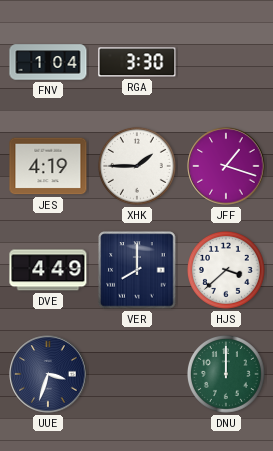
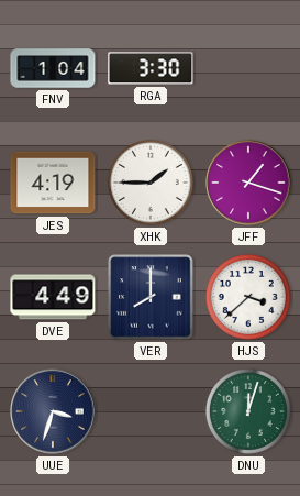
DNU: 12:00 -> 12:03 (248, 411)
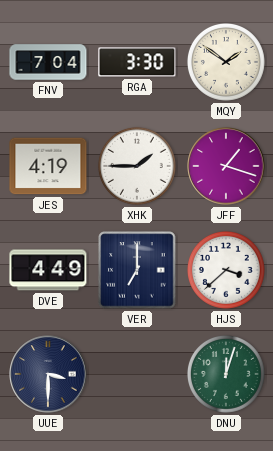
FNV: 1:04 -> 7:04 (48, 62)
MQY: none -> 1:51 (226, 62)
VER: 8:00 -> 7:00 (137, 270)
UUE: 3:33 -> 3:30 (48, 374)
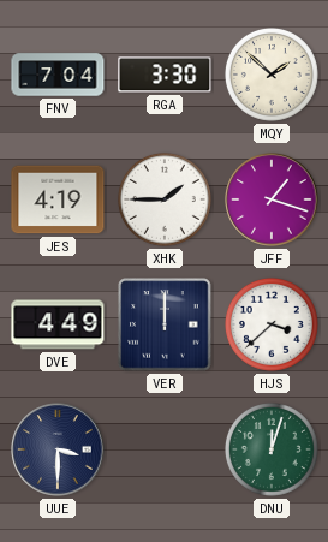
MQY: 1:51 -> 1:52 (272, 75)
VER: 7:00 -> 12:00 (165, 324)
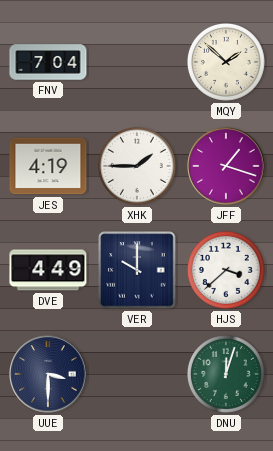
RGA: 3:30 -> none (165, 75)
VER: 12:00 -> 10:00 (137, 270)
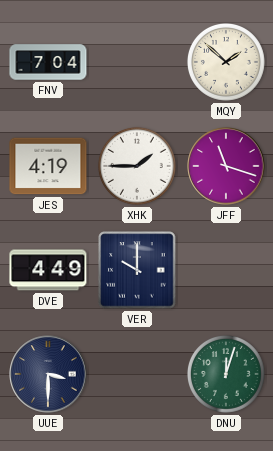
JFF: 1:18 -> 11:18 (226, 166)
HJS: 3:38 -> none (226, 270)
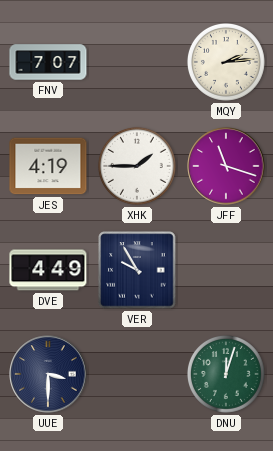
FNV: 7:04 -> 7:07 (48, 62)
MQY: 1:52 -> 2:14 (226, 62)
VER: 10:00 -> 9:55 (137, 270)
